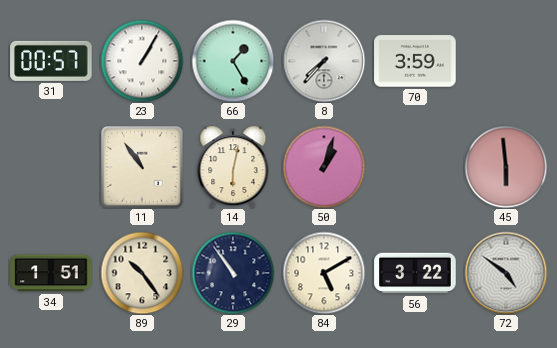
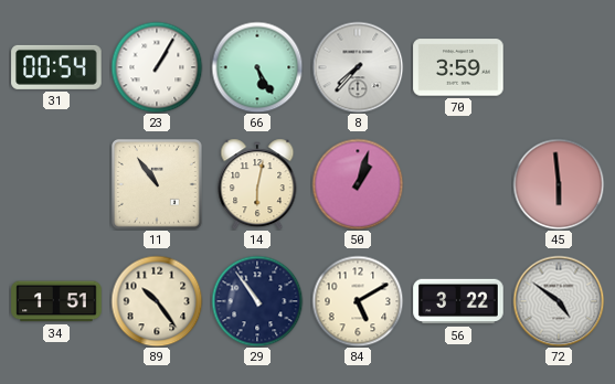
31: 00:57 -> 00:54 (56, 67)
66: 1:25 -> 5:25 (257, 67)
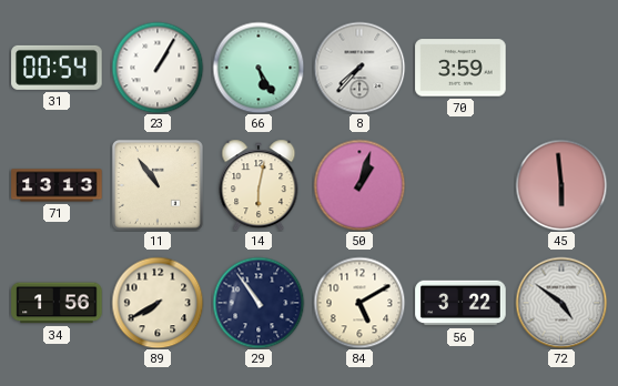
71: none -> 13:13 (57, 185)
34: 1:51 -> 1:56 (57, 303)
89: 10:24 -> 7:40 (158, 303)
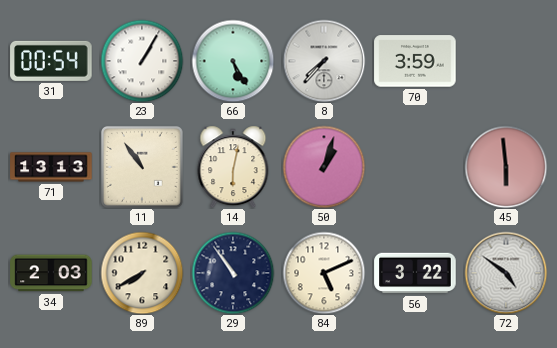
34: 1:56 -> 2:03 (51, 273)
84: 5:10 -> 5:11 (324, 273)
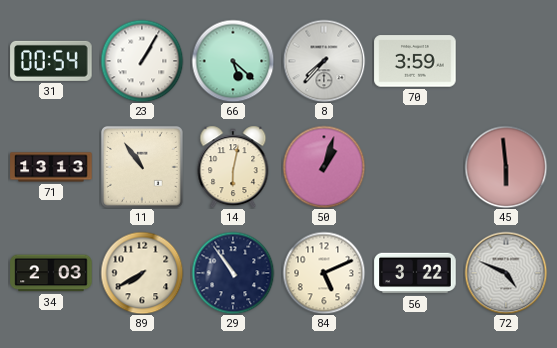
66: 5:25 -> 5:22 (233, 61)
72: 4:51 -> 4:49 (506, 273)
